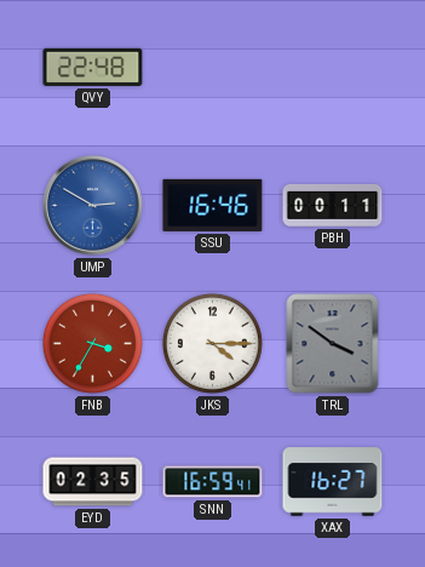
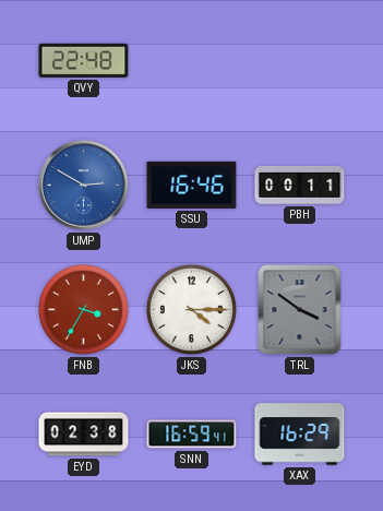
EYD: 02:35 -> 02:38 (84, 435)
XAX: 16:27 -> 16:29 (300, 435)
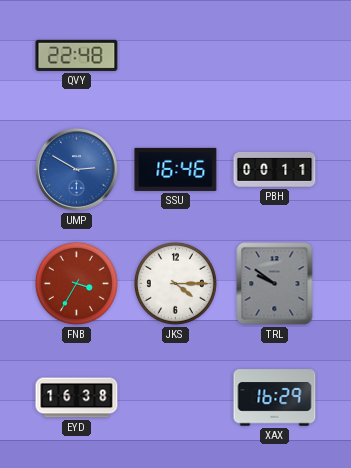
TRL: 3:51 -> 9:51 (275, 284)
EYD: 02:38 -> 16:38 (77, 398)
SNN: 16:59 -> none (192, 435)
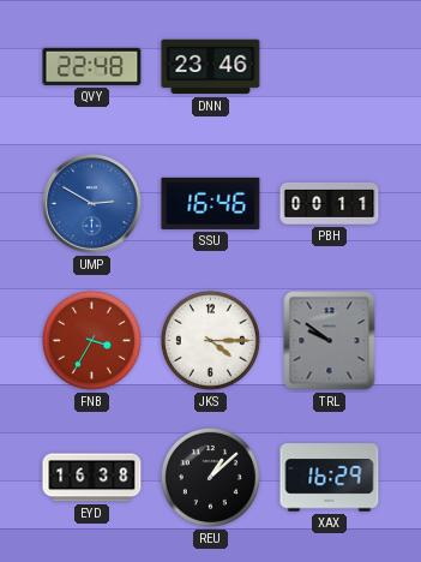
DNN: none -> 23:46 (211, 67)
REU: none -> 1:08 (210, 477)
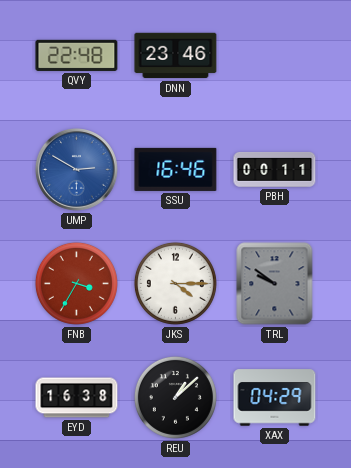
XAX: 16:29 -> 04:29 (275, 398)
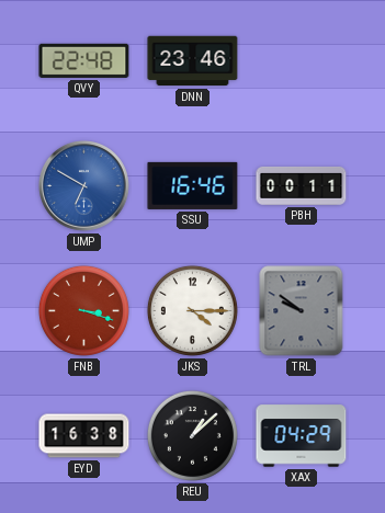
UMP: 2:50 -> 6:50 (84, 186)
FNB: 3:35 -> 3:18 (83, 310)
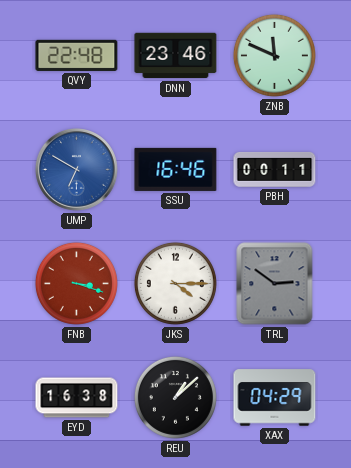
ZNB: none -> 11:49 (274, 55)
TRL: 9:51 -> 2:51 (275, 284)
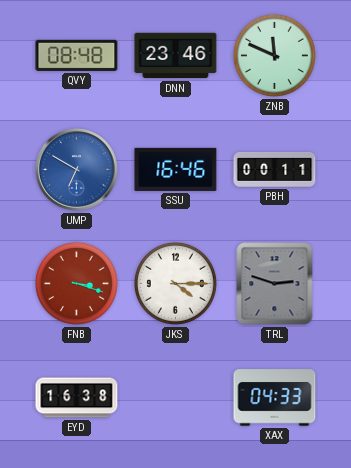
QVY: 22:48 -> 08:48 (77, 55)
TRL: 2:51 -> 2:48 (275, 284)
REU: 1:08 -> none (175, 397)
XAX: 04:29 -> 04:33 (275, 398)
